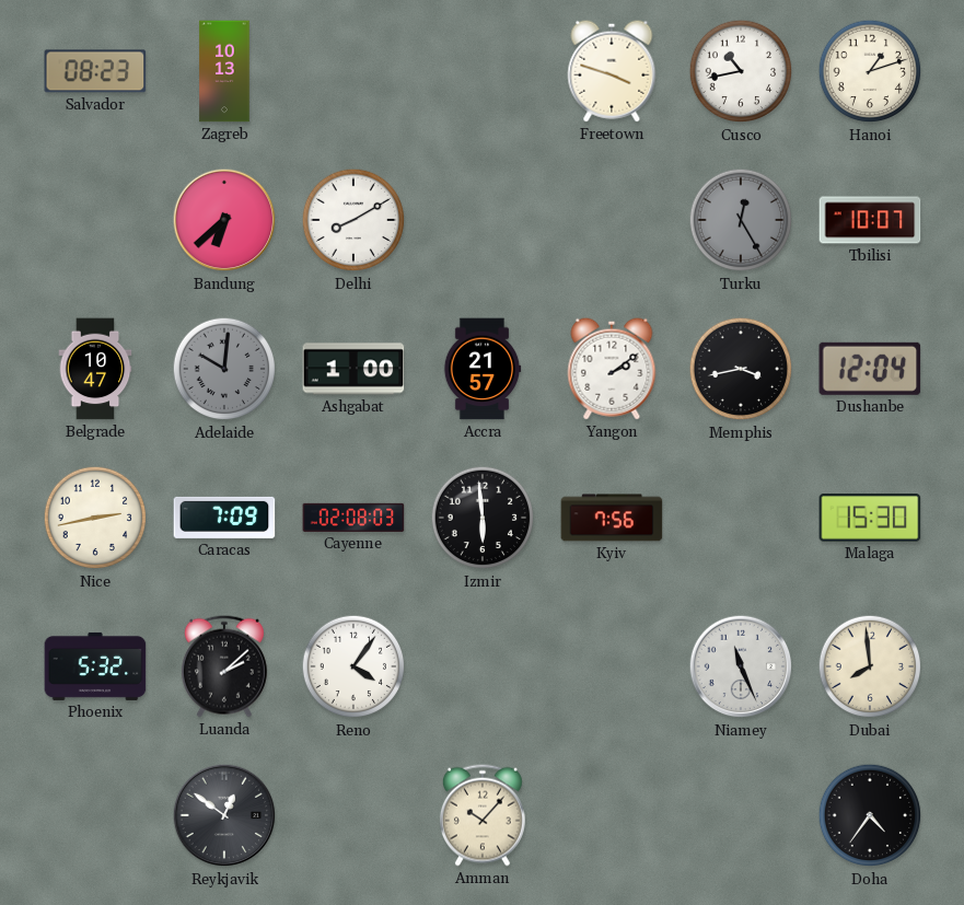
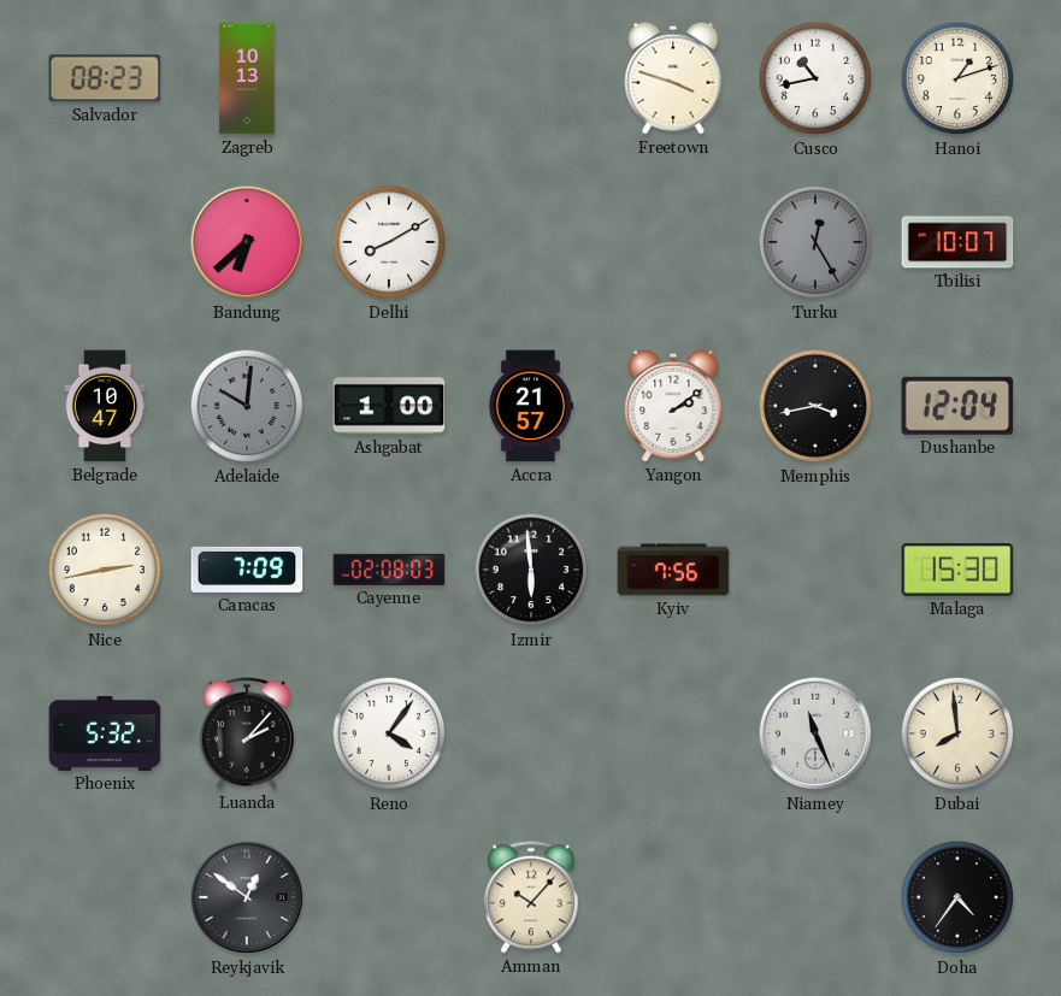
Luanda: 2:08 -> 2:07 (247, 733)
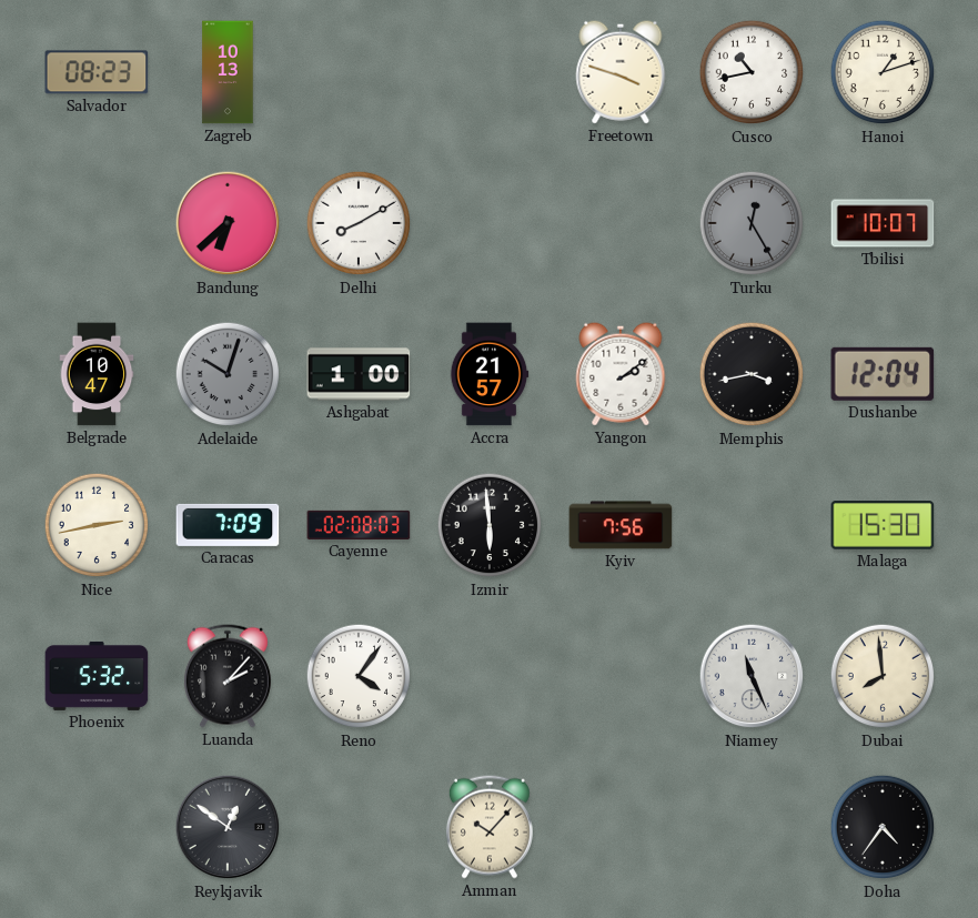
Adelaide: 10:01 -> 10:03 (228, 374)
